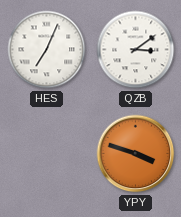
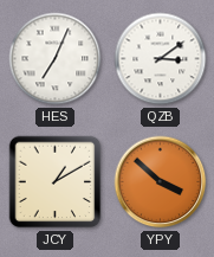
JCY: none -> 1:10 (56, 182)
YPY: 3:48 -> 3:52 (161, 182)
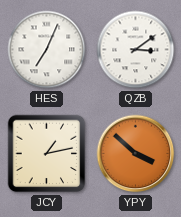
JCY: 1:10 -> 1:13 (47, 154)
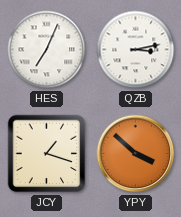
QZB: 3:09 -> 3:13 (136, 50)
JCY: 1:13 -> 1:18 (47, 154)
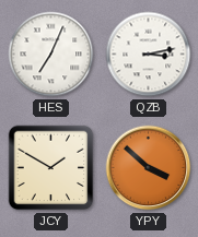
JCY: 1:18 -> 1:50 (51, 168)
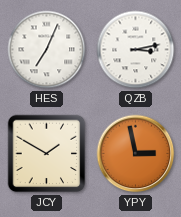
YPY: 3:52 -> 2:58 (136, 154)
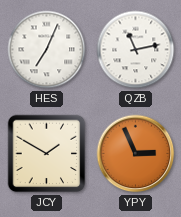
QZB: 3:13 -> 11:13 (136, 50)
YPY: 2:58 -> 2:56 (136, 154)
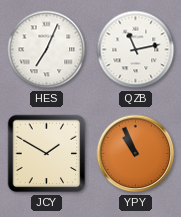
YPY: 2:56 -> 10:56 (136, 154)
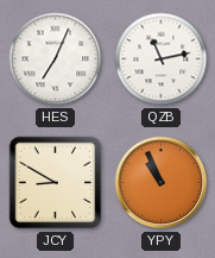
JCY: 1:50 -> 8:50 (56, 183)
